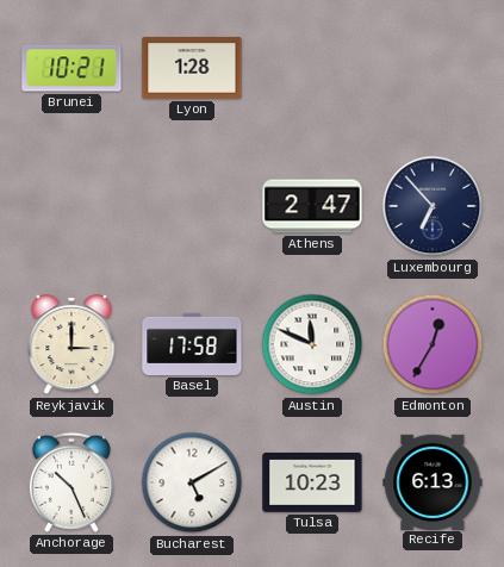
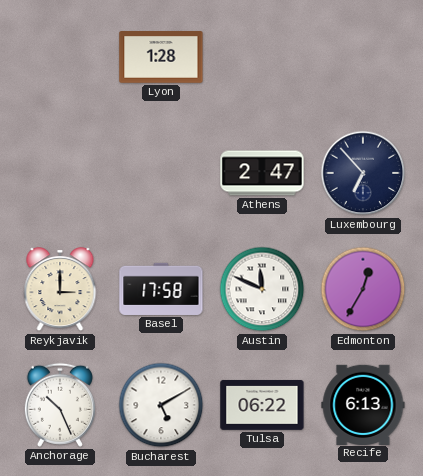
Brunei: 10:21 -> none (71, 68)
Tulsa: 10:23 -> 06:22 (262, 405)
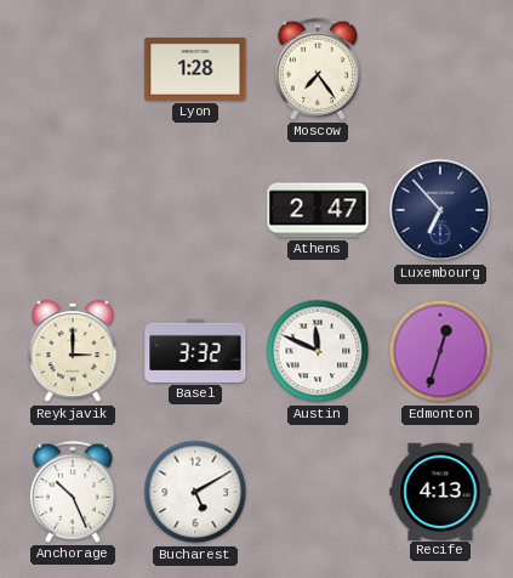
Moscow: none -> 7:24 (318, 69)
Basel: 17:58 -> 3:32 (195, 351)
Edmonton: 12:35 -> 12:33 (440, 351)
Tulsa: 06:22 -> none (262, 405)
Recife: 6:13 -> 4:13 (440, 491)
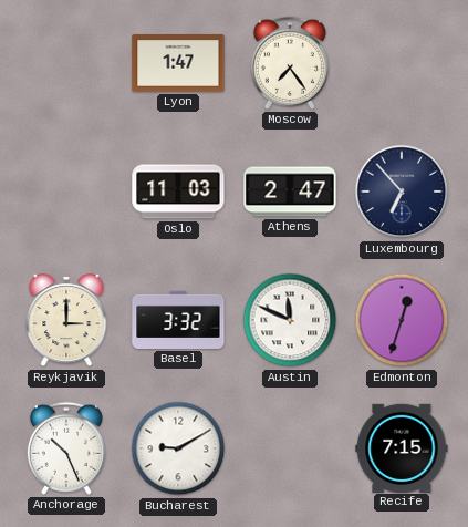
Lyon: 1:28 -> 1:47 (178, 64)
Oslo: none -> 11:03 (178, 192)
Bucharest: 5:10 -> 9:10 (178, 448)
Recife: 4:13 -> 7:15 (402, 447)
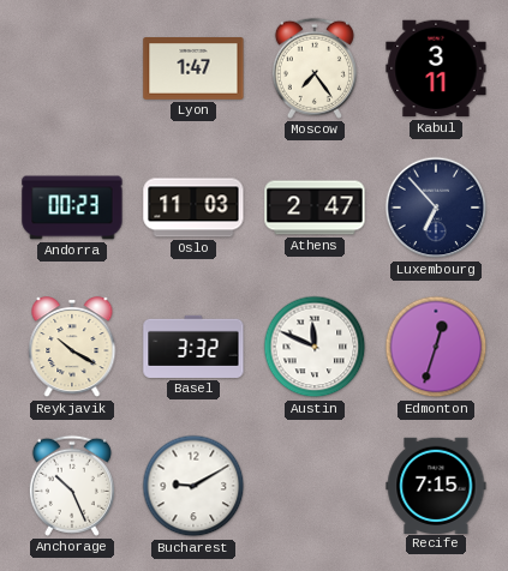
Kabul: none -> 3:11 (436, 68)
Andorra: none -> 00:23 (72, 208)
Reykjavik: 3:00 -> 10:20 (72, 348)
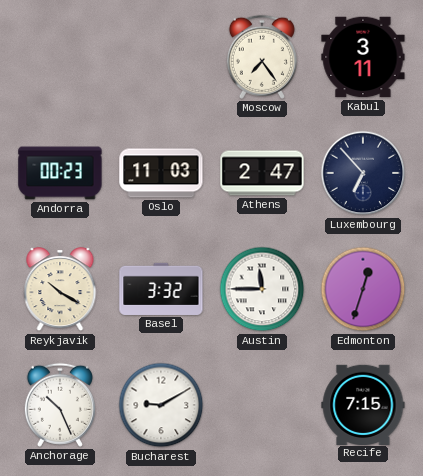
Lyon: 1:47 -> none (193, 70)
Austin: 11:49 -> 11:45 (262, 289)
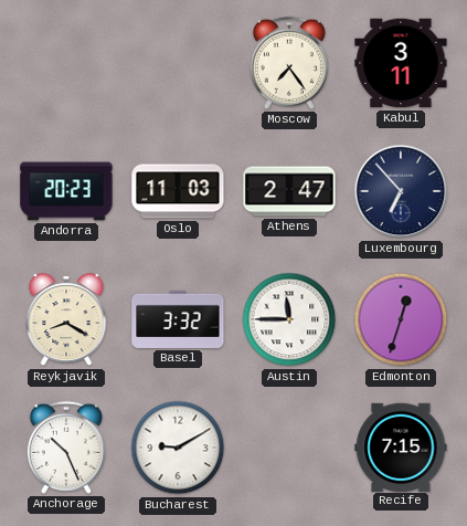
Andorra: 00:23 -> 20:23 (66, 191)
Reykjavik: 10:20 -> 8:20 (66, 320)
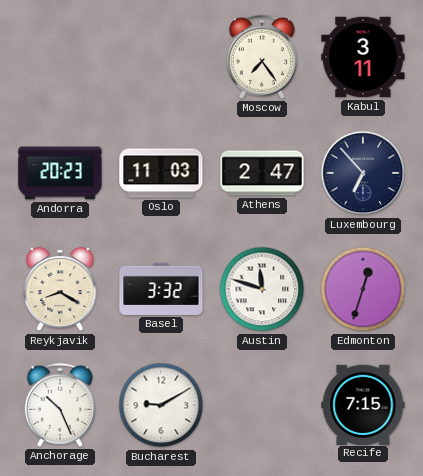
Austin: 11:45 -> 11:48 (262, 289)
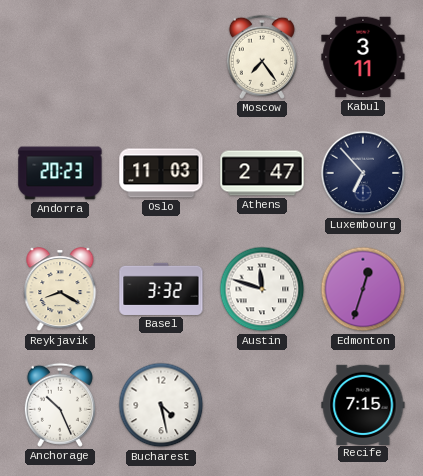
Bucharest: 9:10 -> 4:28 (161, 405)
